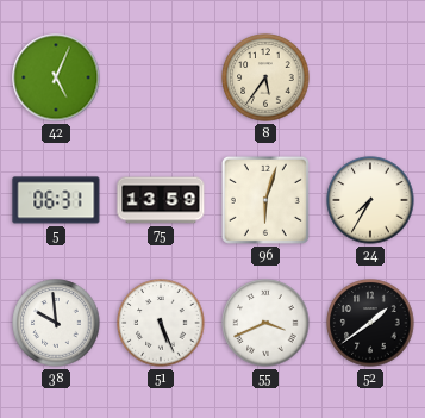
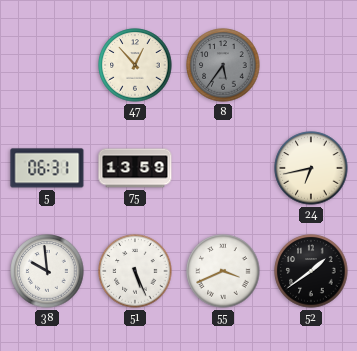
42: 5:04 -> none (56, 77)
47: none -> 12:53 (135, 65)
8 dial: cream -> grey (223, 65)
96: 6:03 -> none (265, 200)
24: 7:35 -> 6:43 (311, 168)
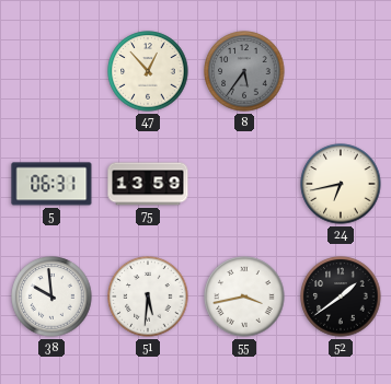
51: 5:26 -> 5:31 (148, 296)
55: 3:41 -> 3:43 (244, 296)
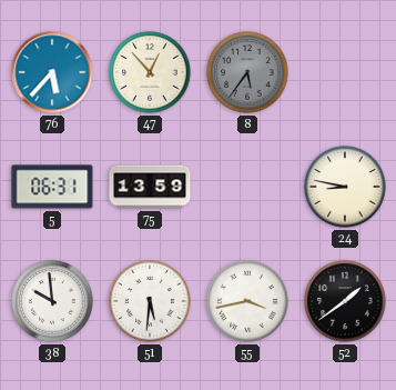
76: none -> 5:37 (52, 72)
24: 6:43 -> 8:47 (345, 187)
